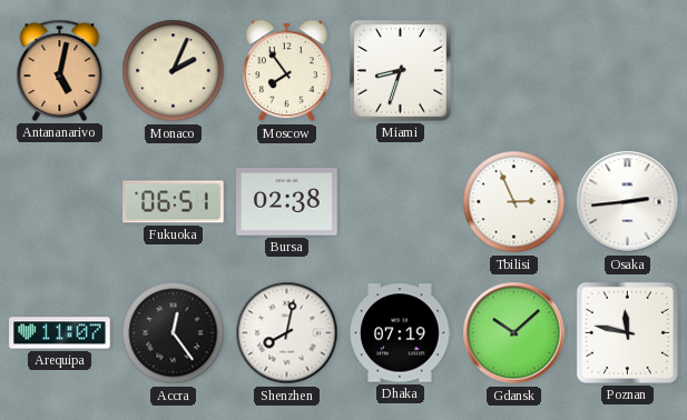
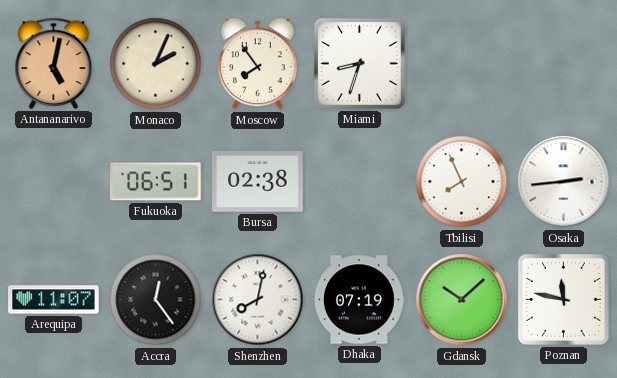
Tbilisi: 2:56 -> 7:56 (462, 182)
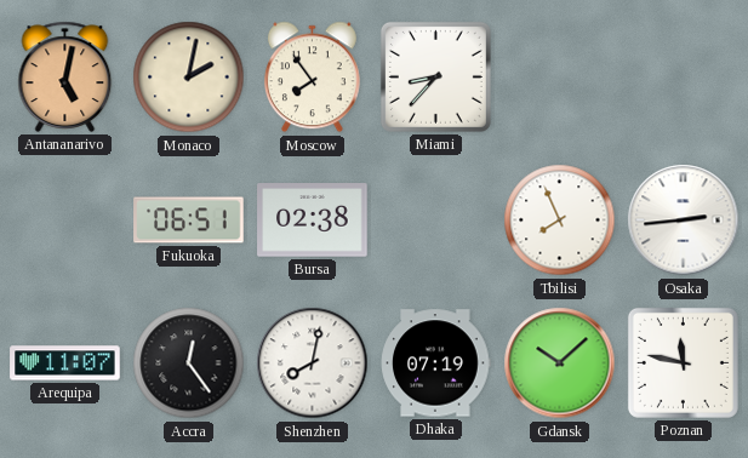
Monaco: 2:04 -> 2:02 (189, 78)
Miami: 8:33 -> 8:37 (435, 76)
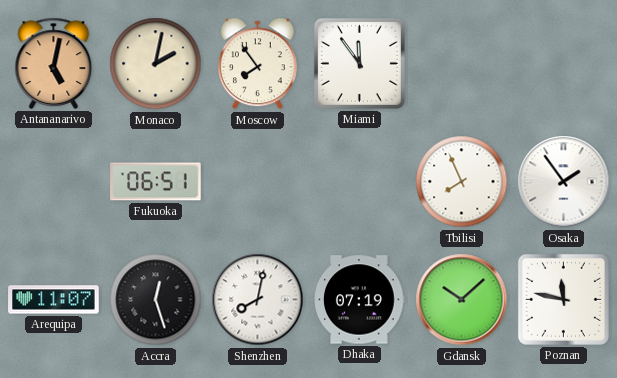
Miami: 8:37 -> 11:54 (359, 63)
Bursa: 02:38 -> none (313, 221)
Osaka: 2:44 -> 1:54 (564, 182)
Accra: 12:24 -> 12:27 (156, 300)
